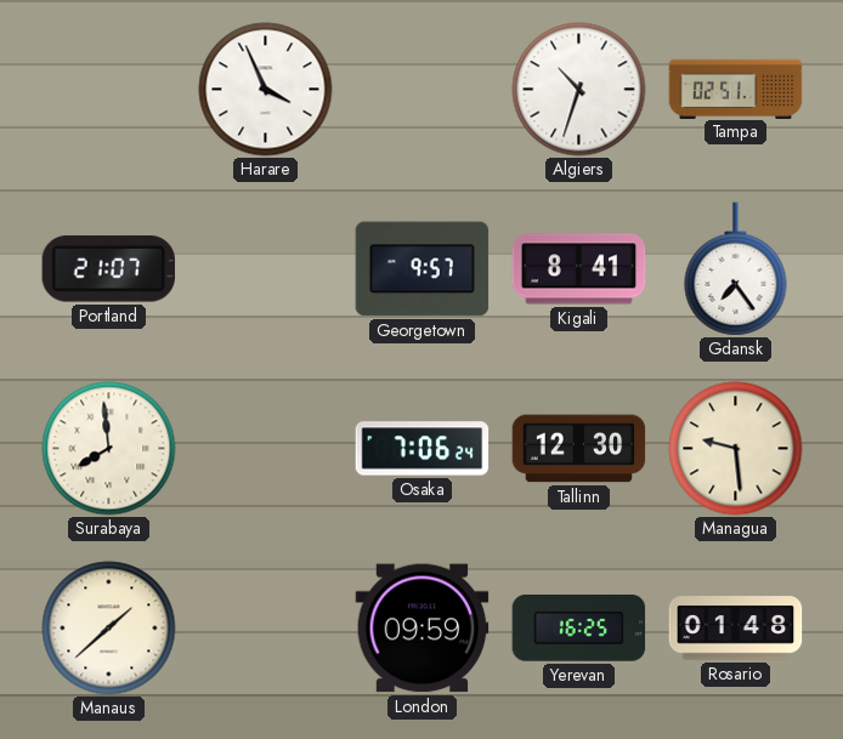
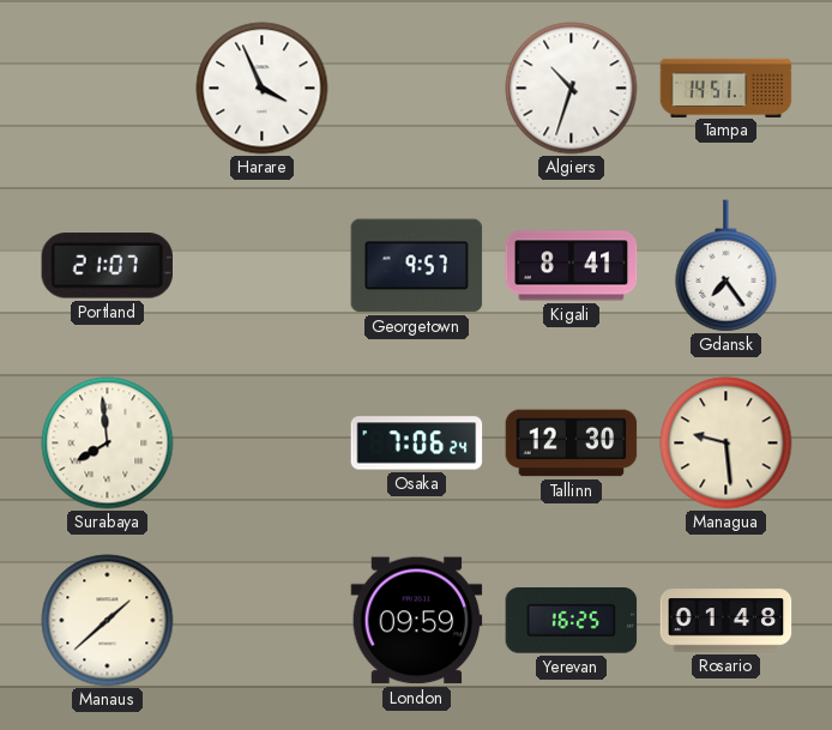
Tampa: 02:51 -> 14:51 (727, 88)
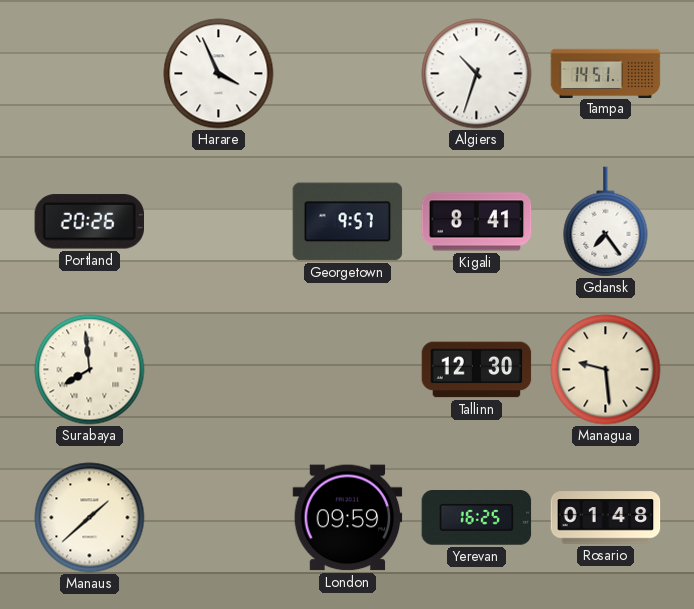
Portland: 21:07 -> 20:26 (89, 222)
Osaka: 7:06 -> none (417, 444)
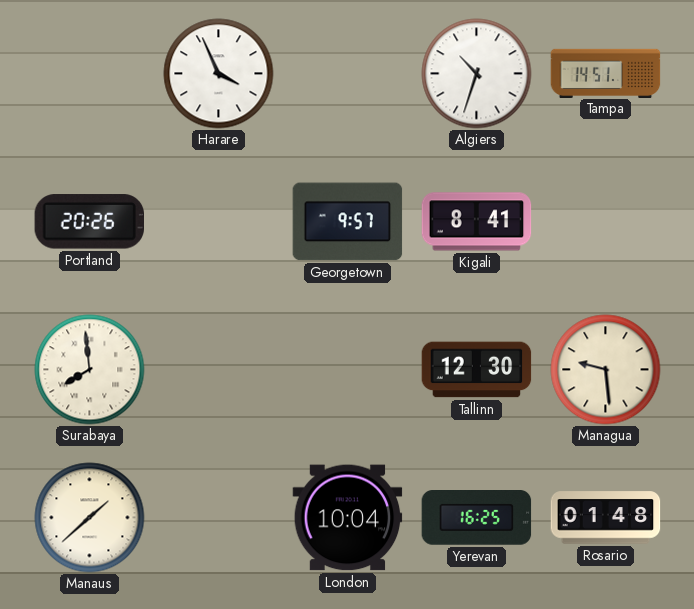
Gdansk: 7:24 -> none (606, 222)
London: 09:59 -> 10:04 (348, 518)
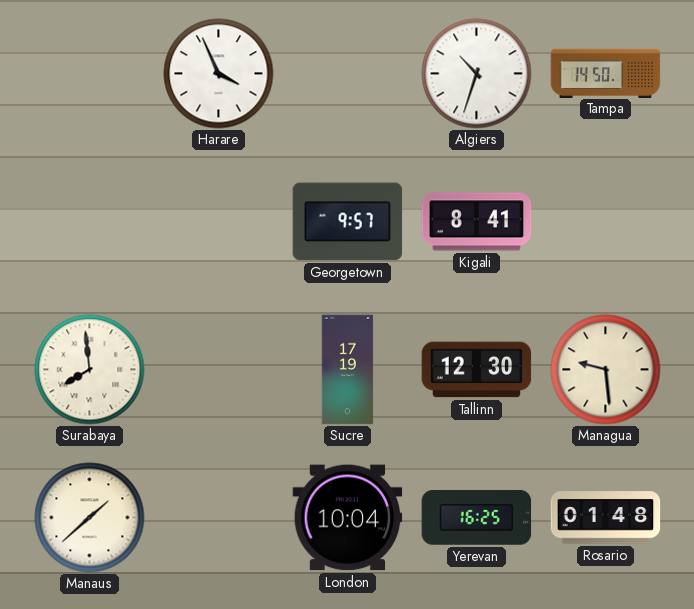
Tampa: 14:51 -> 14:50 (606, 73)
Portland: 20:26 -> none (89, 222)
Sucre: none -> 17:19 (348, 370)
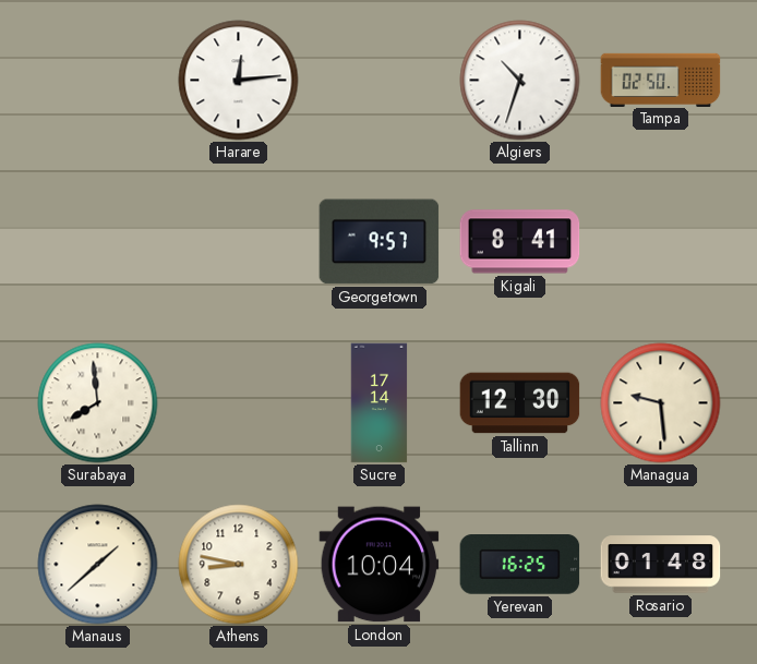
Harare: 3:56 -> 12:14 (239, 81)
Tampa: 14:50 -> 02:50 (661, 80)
Sucre: 17:19 -> 17:14 (380, 403)
Athens: none -> 8:47 (239, 565)
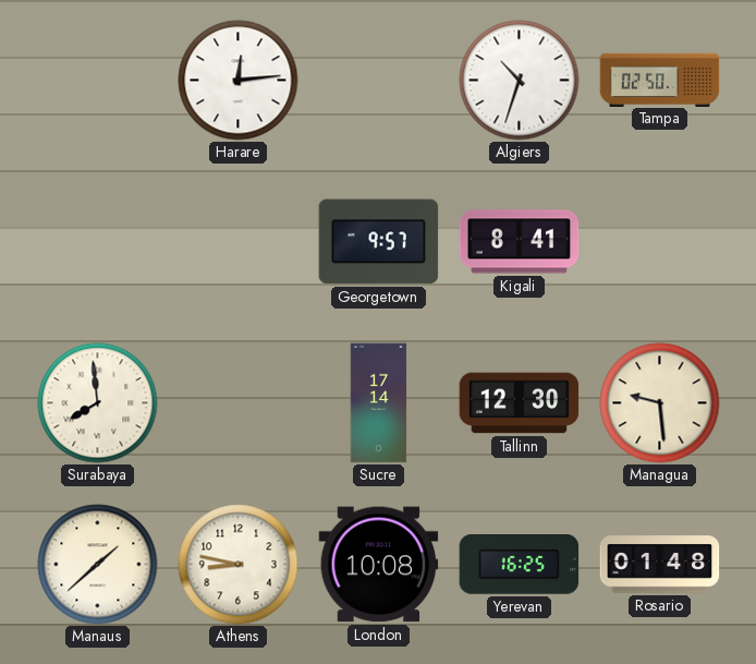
London: 10:04 -> 10:08 (379, 565)
